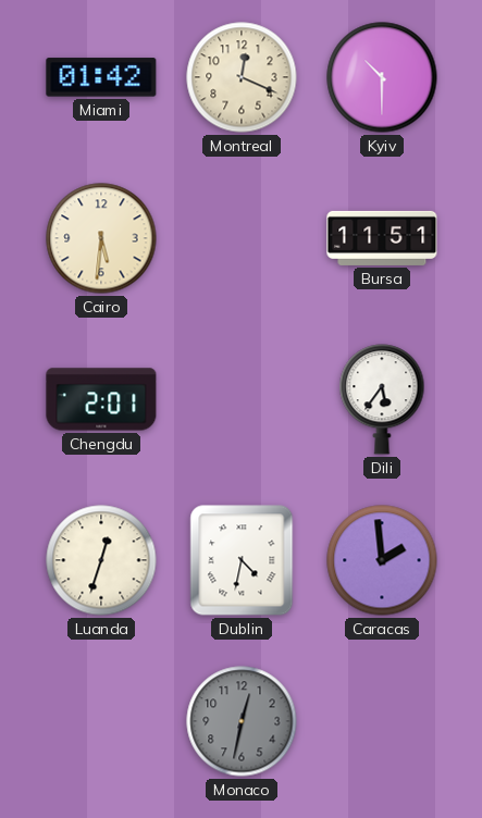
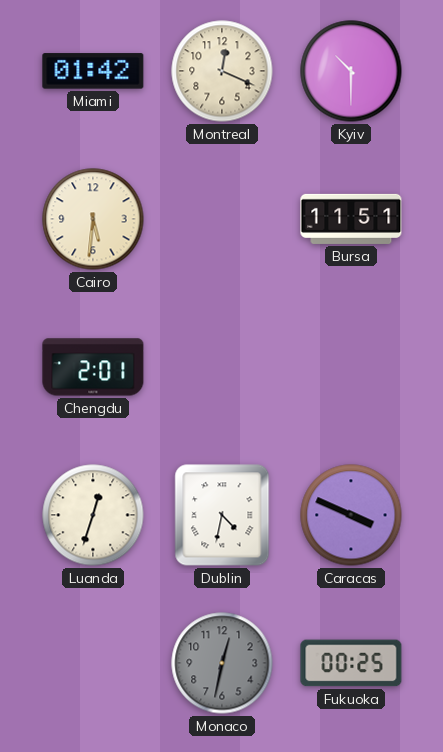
Dili: 5:36 -> none (382, 399)
Caracas: 1:59 -> 3:49 (351, 515)
Fukuoka: none -> 00:25 (351, 663)
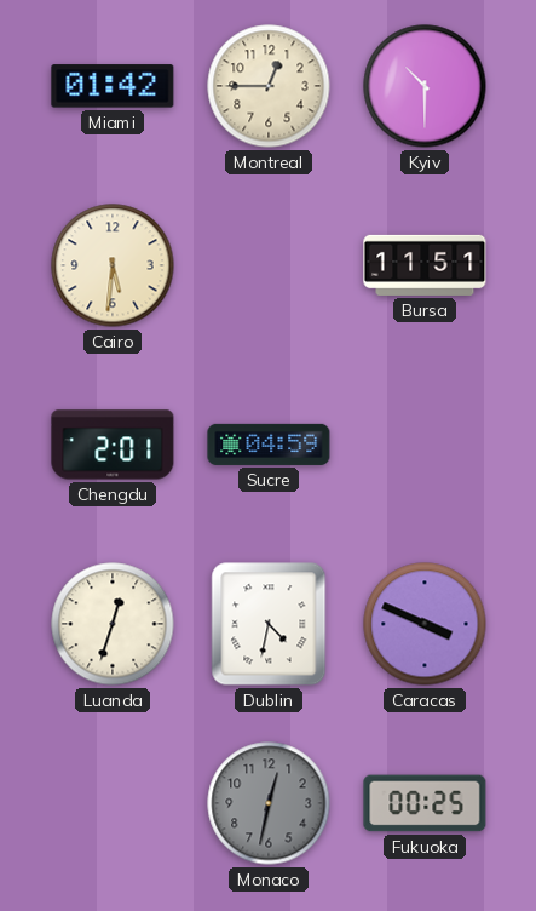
Montreal: 12:19 -> 12:45 (269, 86)
Sucre: none -> 04:59 (269, 445)
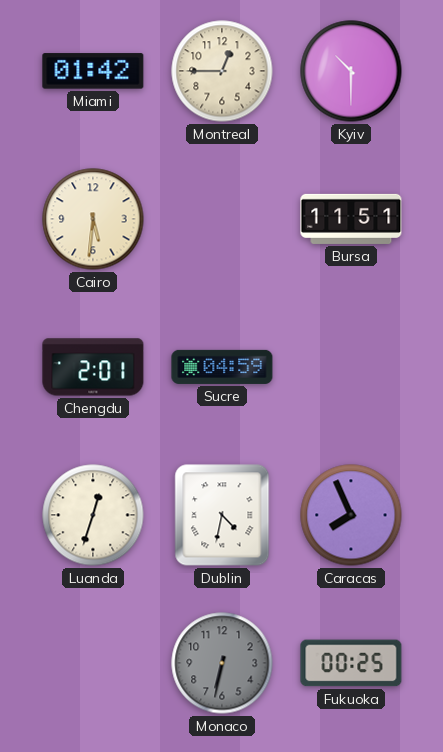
Caracas: 3:49 -> 7:56 (351, 515)
Monaco: 12:32 -> 6:32 (222, 663)
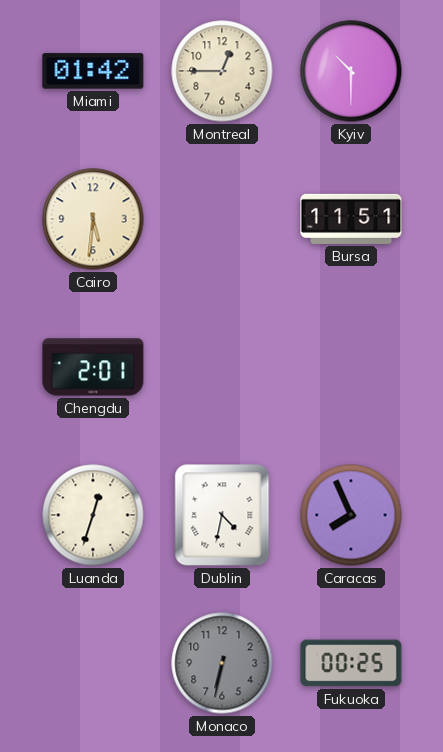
Sucre: 04:59 -> none (222, 367)
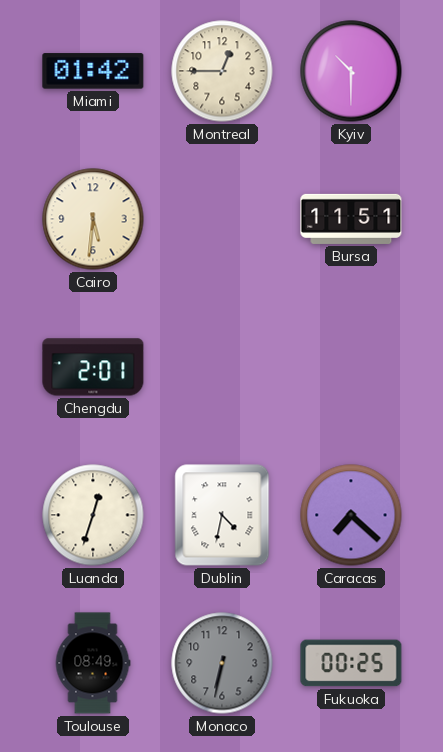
Caracas: 7:56 -> 7:22 (351, 515)
Toulouse: none -> 08:49 (93, 663)
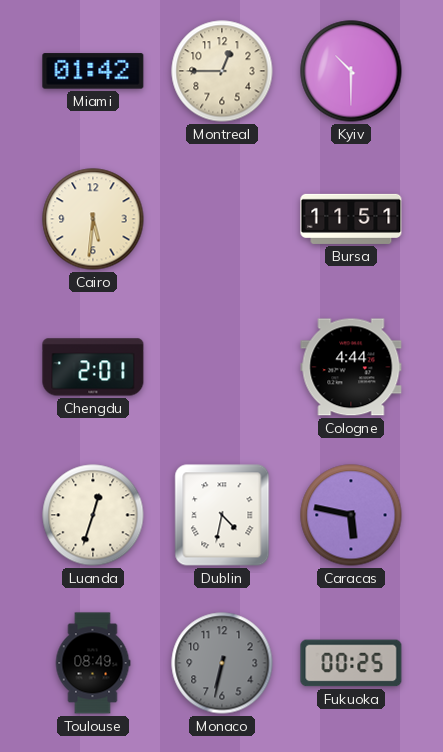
Cologne: none -> 4:44 (351, 367)
Caracas: 7:22 -> 5:47 (351, 515)
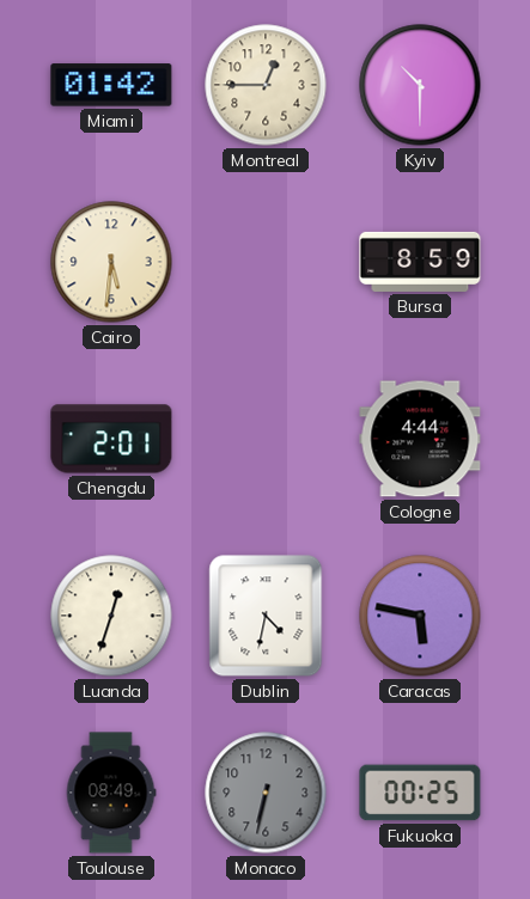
Bursa: 11:51 -> 8:59 (420, 262)
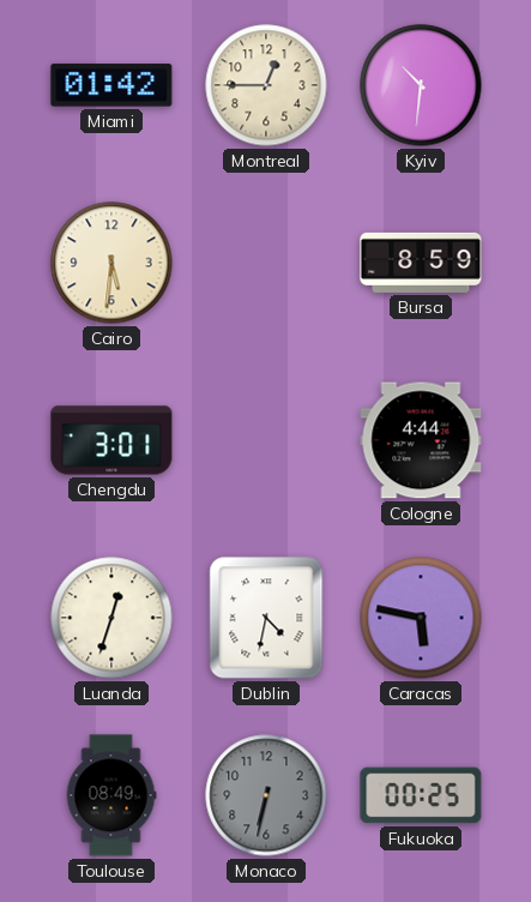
Kyiv: 10:30 -> 10:31 (421, 85)
Chengdu: 2:01 -> 3:01 (111, 440)
